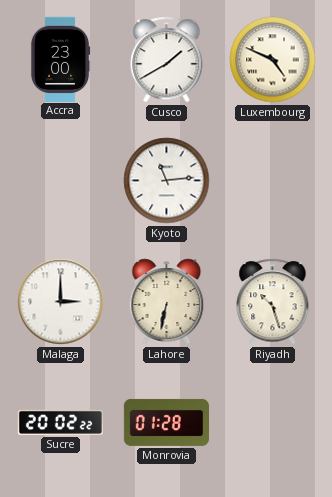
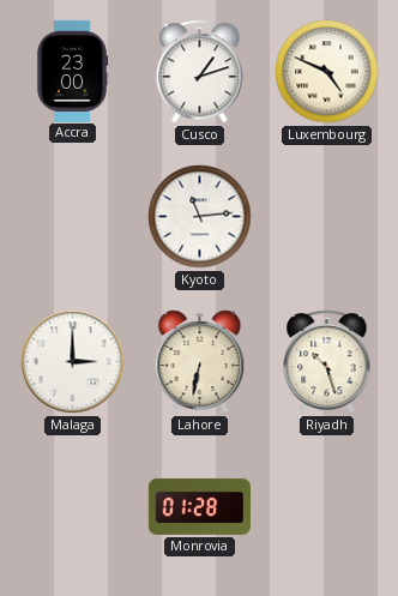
Cusco: 1:40 -> 1:12 (200, 72)
Sucre: 20:02 -> none (60, 422)
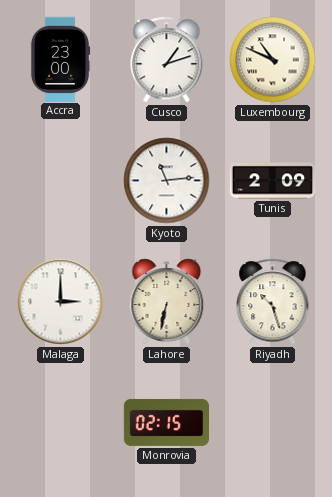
Luxembourg: 4:49 -> 10:49 (273, 60)
Tunis: none -> 2:09 (272, 181)
Monrovia: 01:28 -> 02:15 (166, 422)
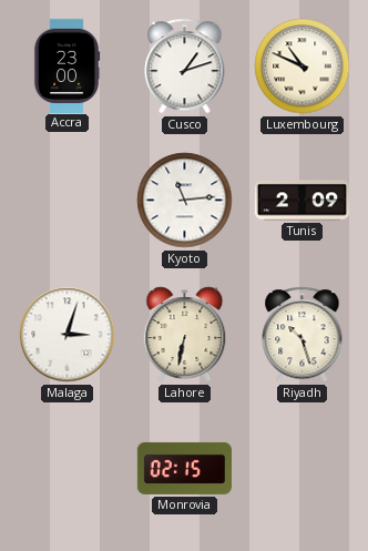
Malaga: 3:00 -> 3:03 (68, 335)
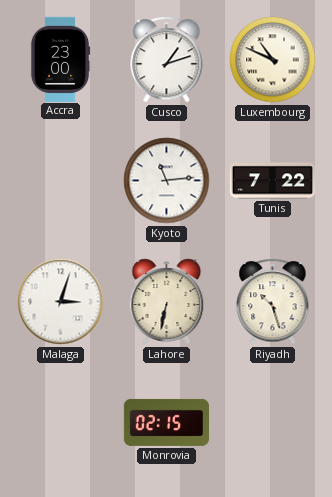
Tunis: 2:09 -> 7:22 (272, 181)
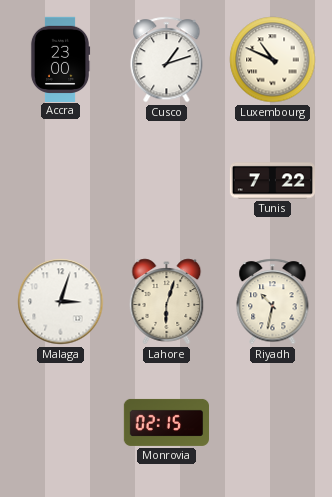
Kyoto: 11:14 -> none (167, 181)
Lahore: 6:32 -> 6:03 (167, 302)
Riyadh: 10:27 -> 10:32 (273, 302)
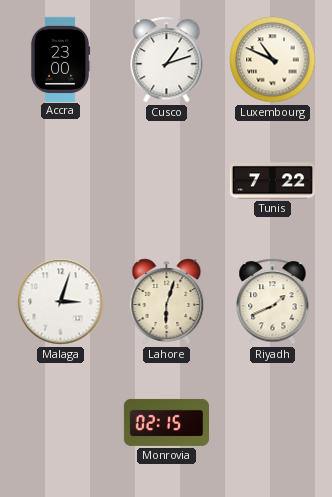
Riyadh: 10:32 -> 1:41 (273, 302)
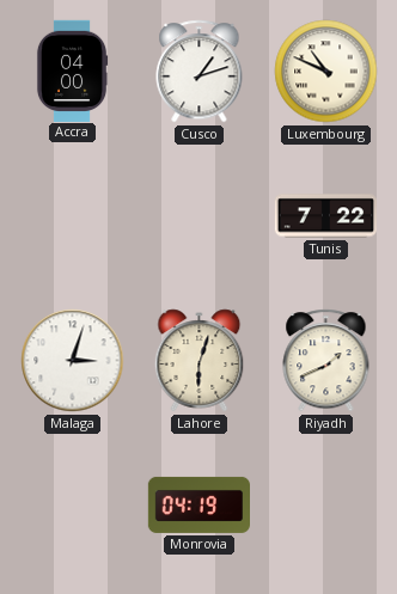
Accra: 23:00 -> 04:00 (72, 71)
Monrovia: 02:15 -> 04:19 (198, 504)
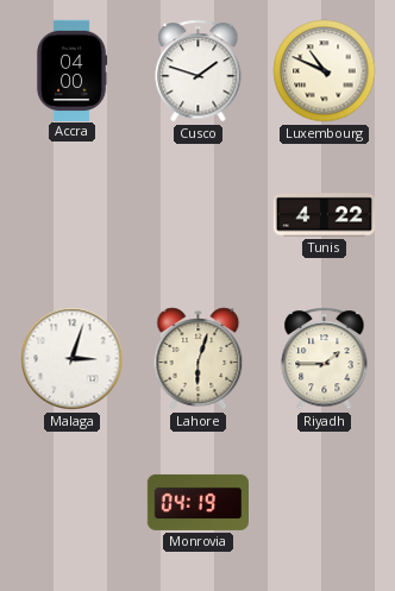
Cusco: 1:12 -> 1:48 (199, 71)
Tunis: 7:22 -> 4:22 (324, 215)
Riyadh: 1:41 -> 1:45 (325, 359)
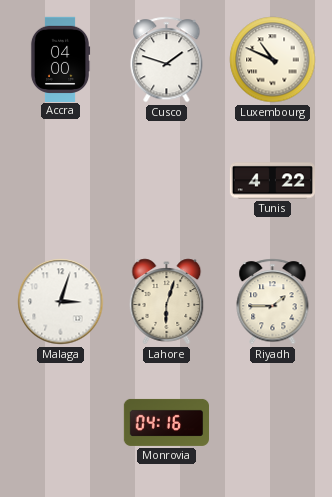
Monrovia: 04:19 -> 04:16 (166, 422)
